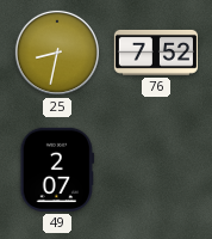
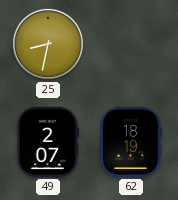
76: 7:52 -> none (156, 53)
62: none -> 18:19 (130, 142)
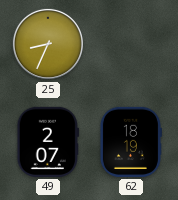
25: 8:32 -> 8:34 (48, 44)
